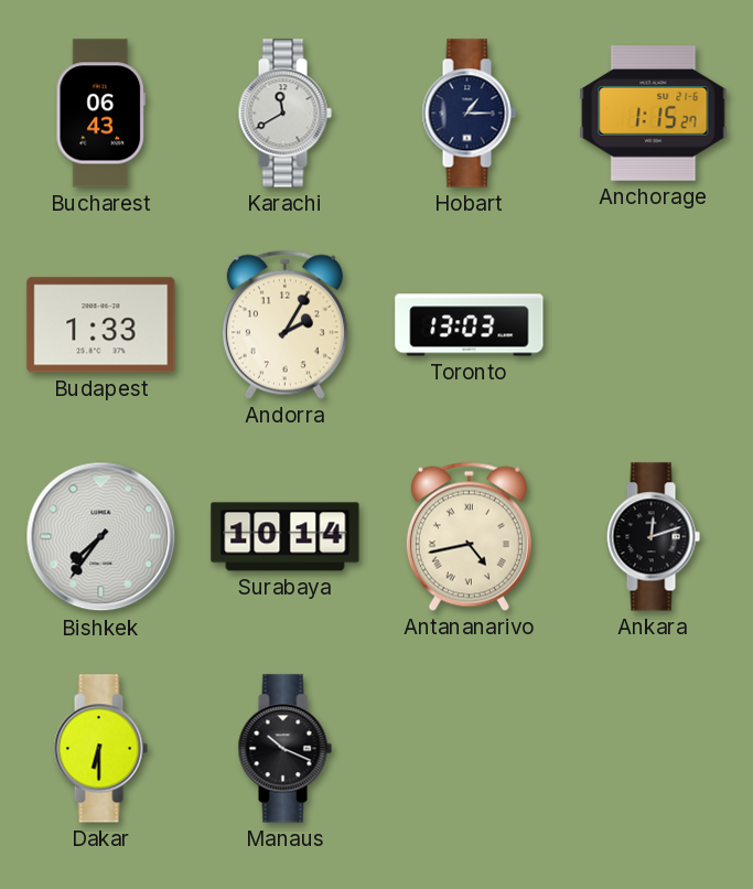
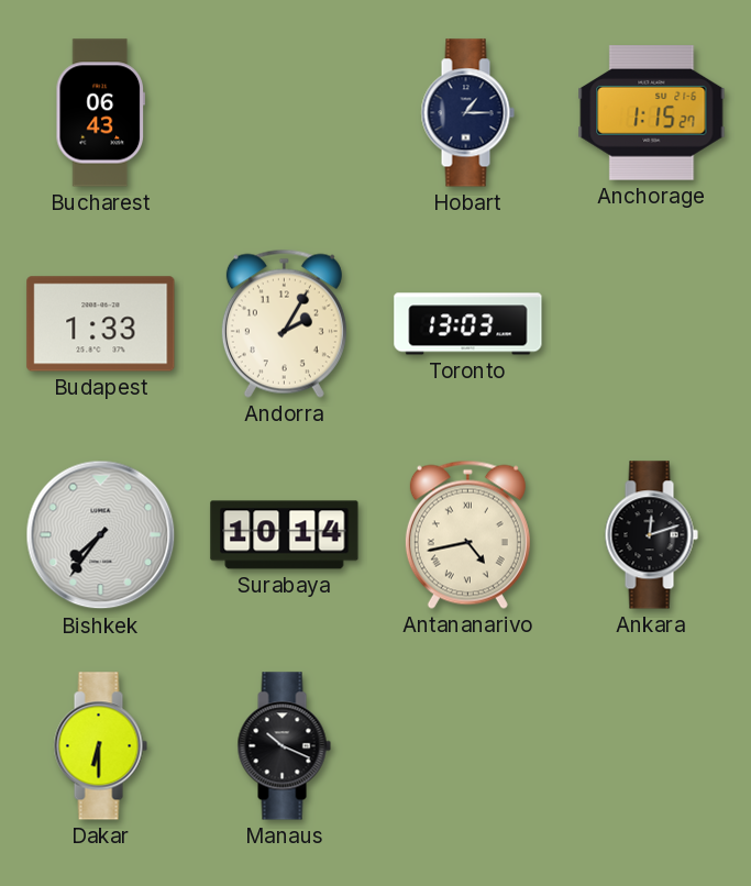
Karachi: 11:40 -> none (284, 114)
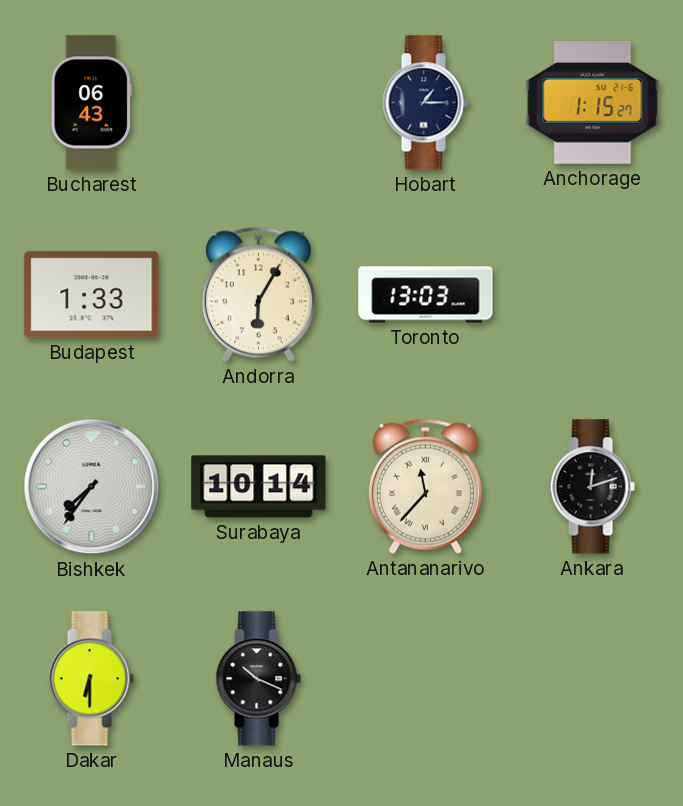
Andorra: 2:05 -> 6:05 (258, 294)
Antananarivo: 4:43 -> 11:37 (425, 486)
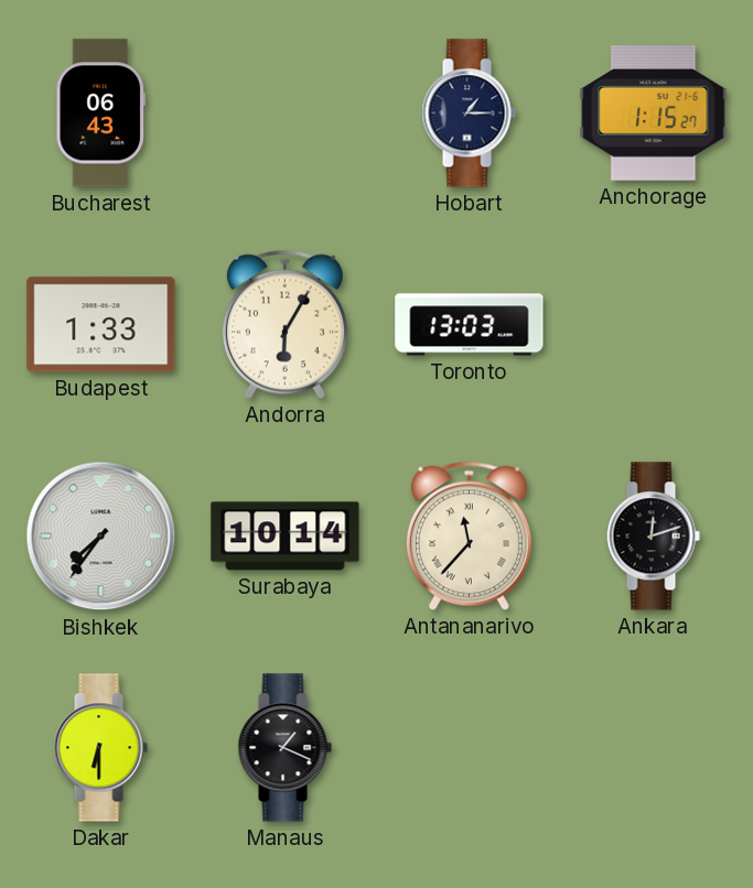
Manaus: 10:19 -> 1:19 (284, 748)
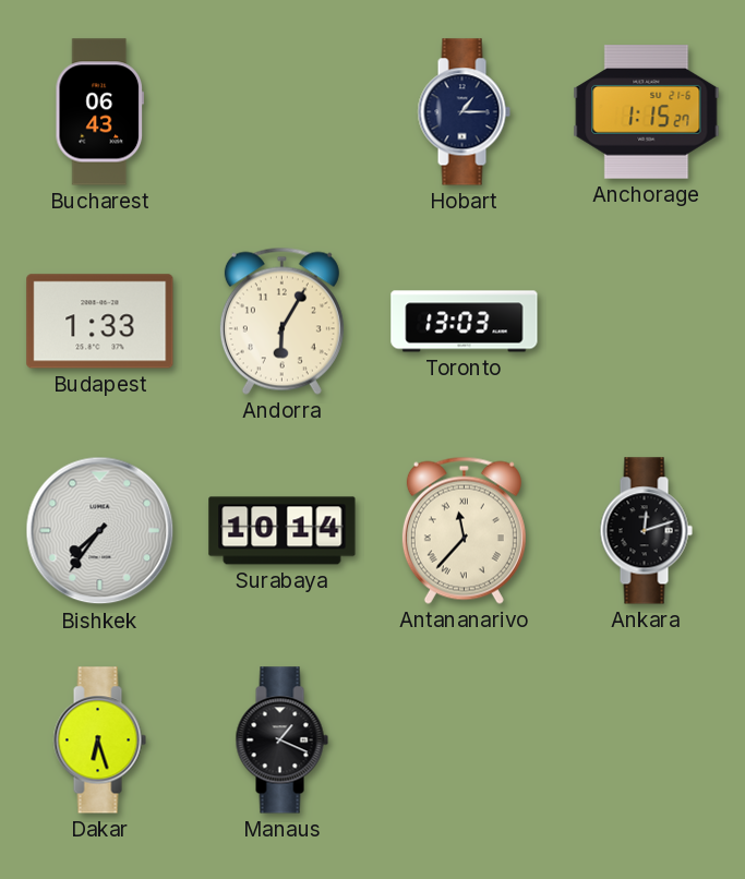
Dakar: 6:30 -> 6:27 (99, 740)
